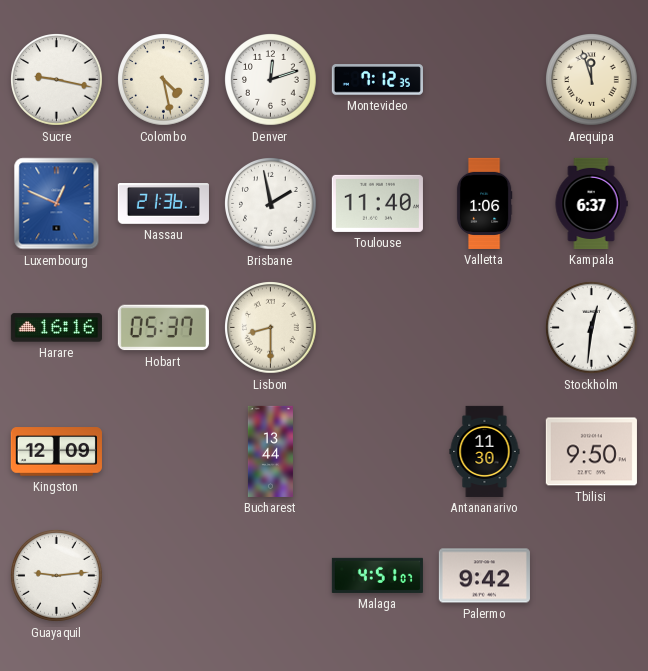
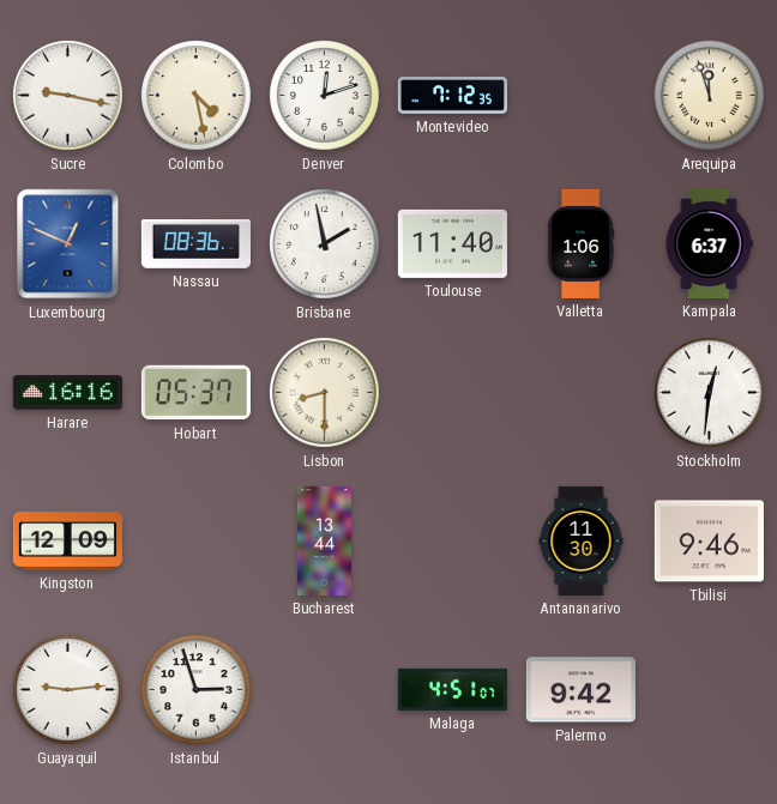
Nassau: 21:36 -> 08:36 (195, 244)
Tbilisi: 9:50 -> 9:46 (709, 542)
Istanbul: none -> 2:57 (197, 690)
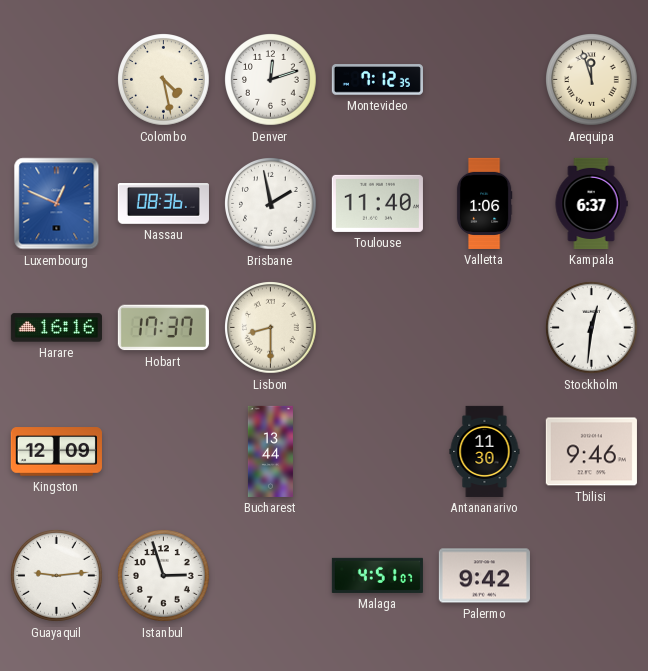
Sucre: 9:17 -> none (68, 96)
Hobart: 05:37 -> 17:37 (163, 328)
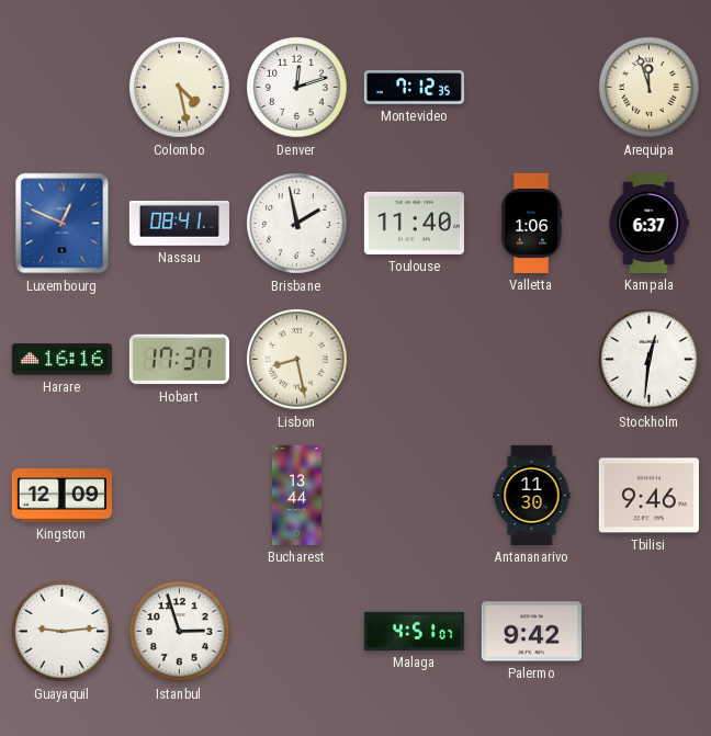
Nassau: 08:36 -> 08:41 (179, 224)
Lisbon: 8:30 -> 8:28 (297, 360)
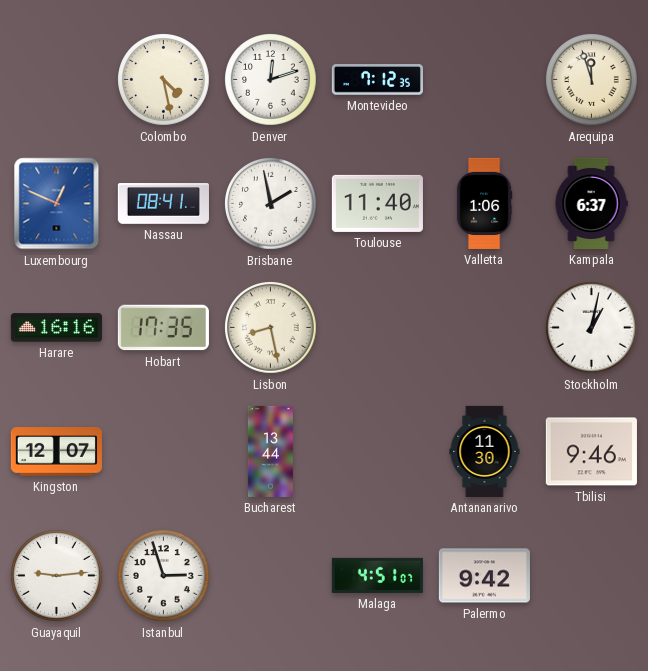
Hobart: 17:37 -> 17:35 (163, 328)
Stockholm: 12:31 -> 1:02 (592, 328)
Kingston: 12:09 -> 12:07 (56, 452)
